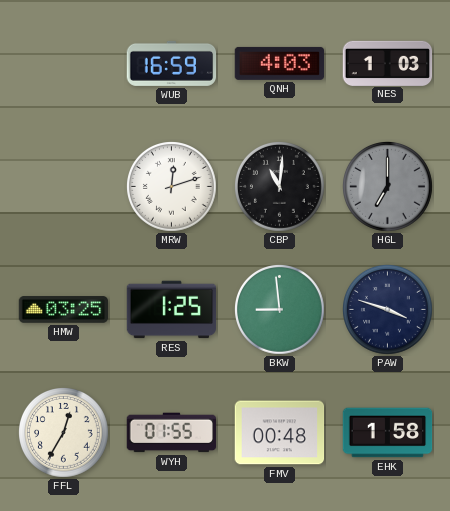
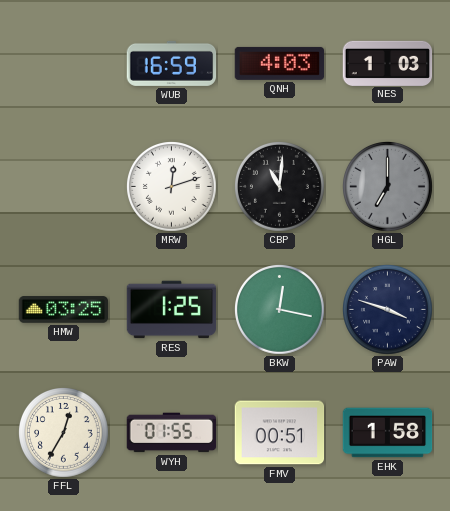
BKW: 8:59 -> 12:17 (280, 310)
FMV: 00:48 -> 00:51 (280, 433)
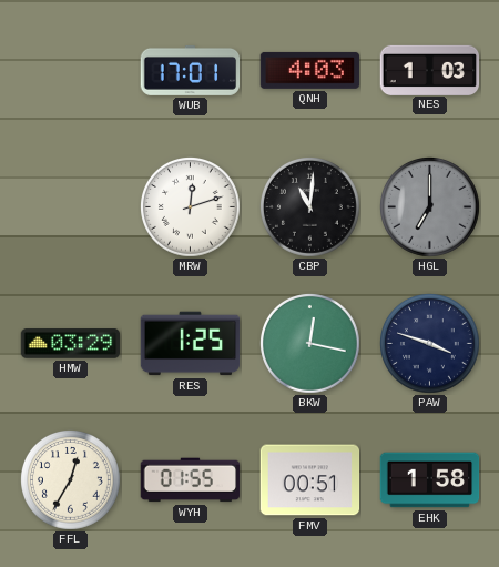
WUB: 16:59 -> 17:01 (191, 70)
HMW: 03:25 -> 03:29 (71, 344)
